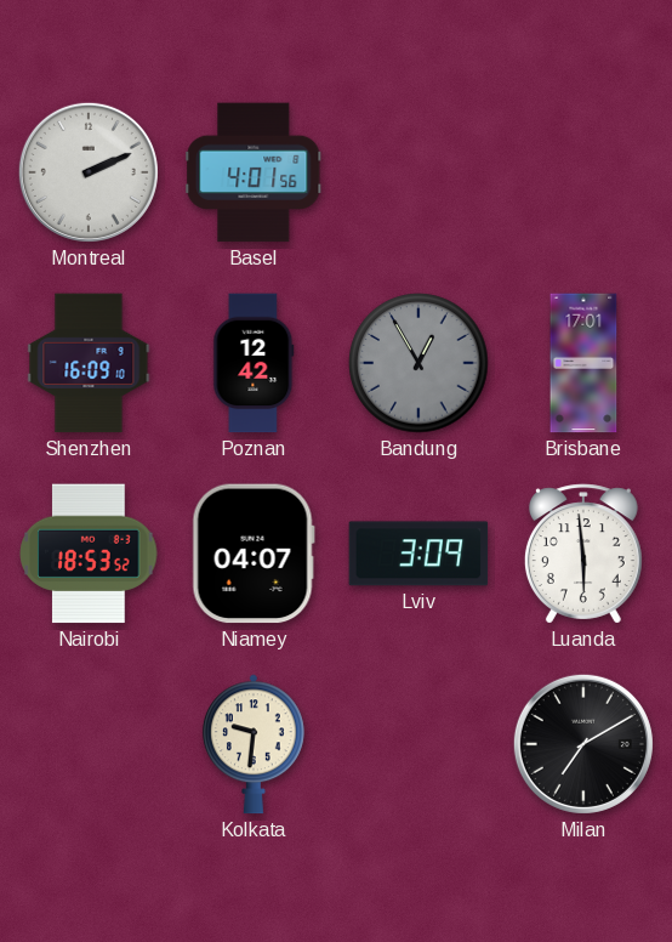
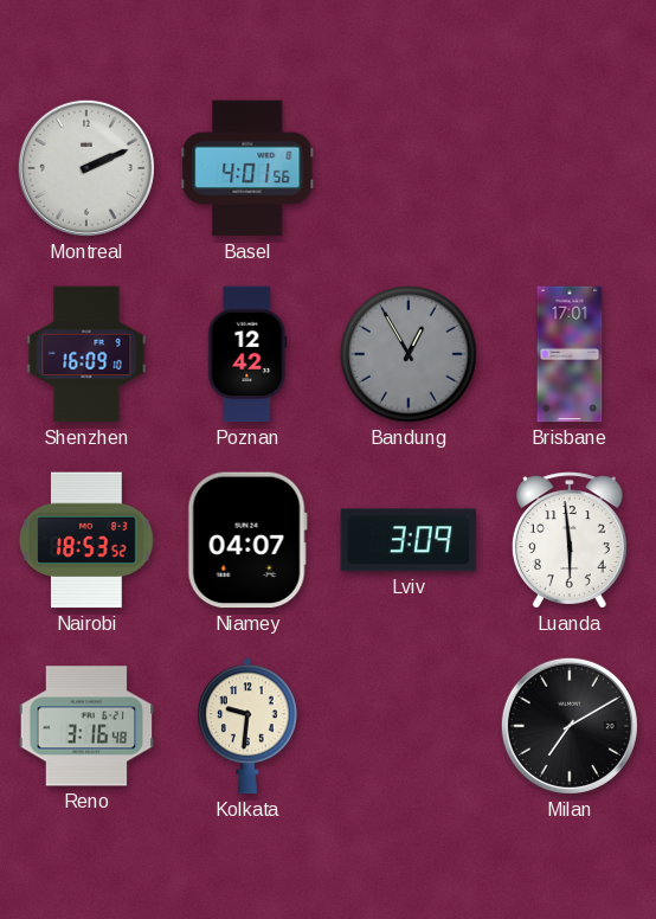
Reno: none -> 3:16 (86, 726)
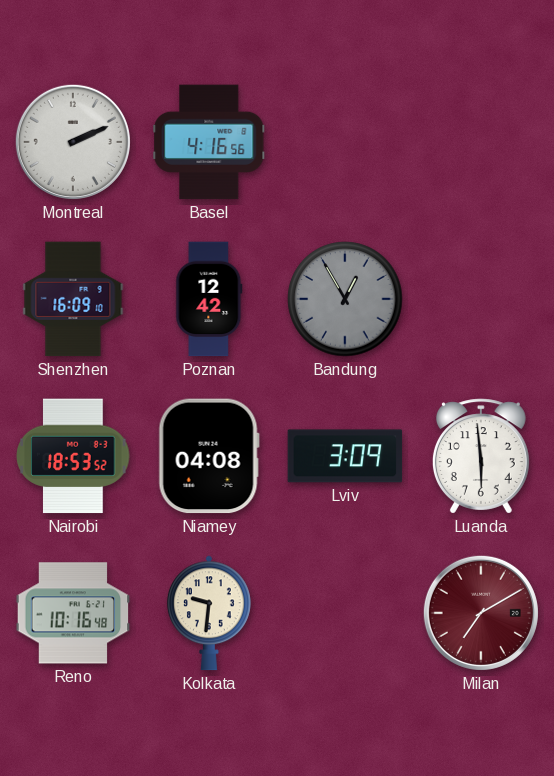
Basel: 4:01 -> 4:16 (209, 142)
Brisbane: 17:01 -> none (570, 354)
Niamey: 04:07 -> 04:08 (209, 456)
Reno: 3:16 -> 10:16 (73, 613)
Milan dial: black -> burgundy (481, 613)
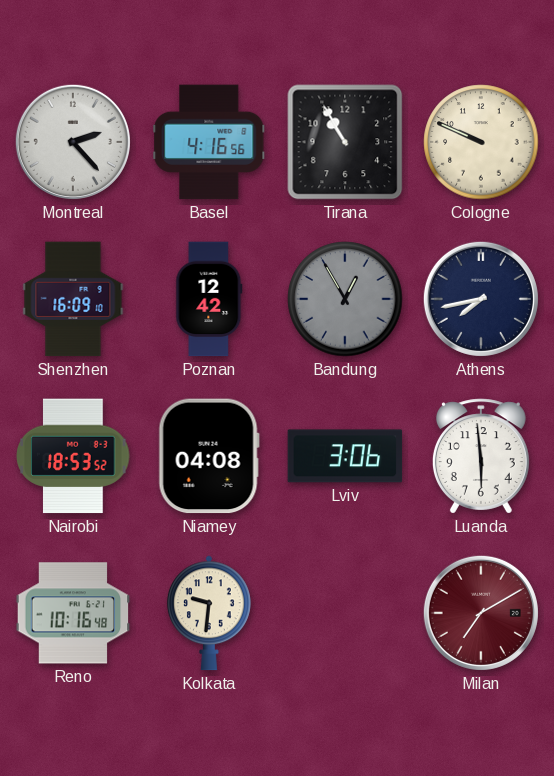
Montreal: 2:11 -> 2:23 (73, 142)
Tirana: none -> 10:55 (345, 142)
Cologne: none -> 9:49 (481, 142)
Athens: none -> 7:43 (481, 299)
Lviv: 3:09 -> 3:06 (345, 456)
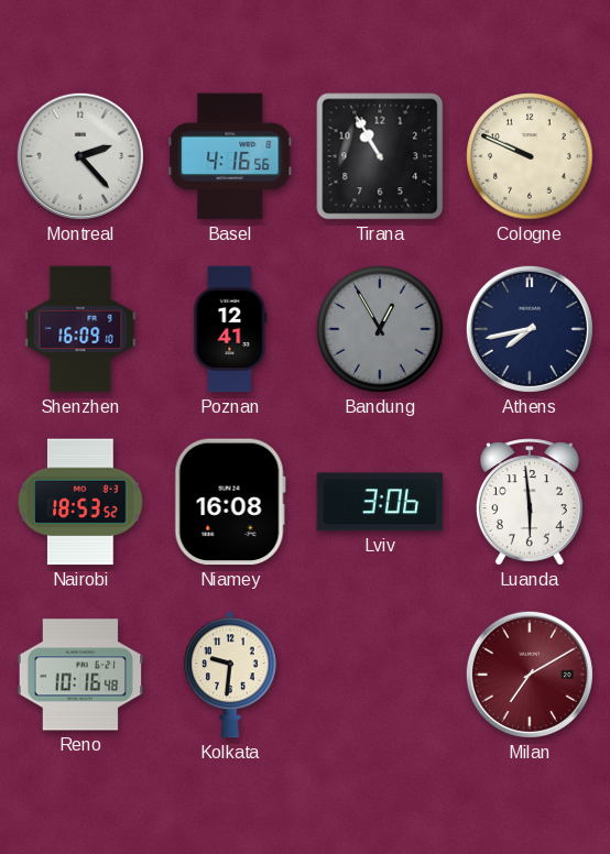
Poznan: 12:42 -> 12:41 (230, 329)
Niamey: 04:08 -> 16:08 (230, 502)
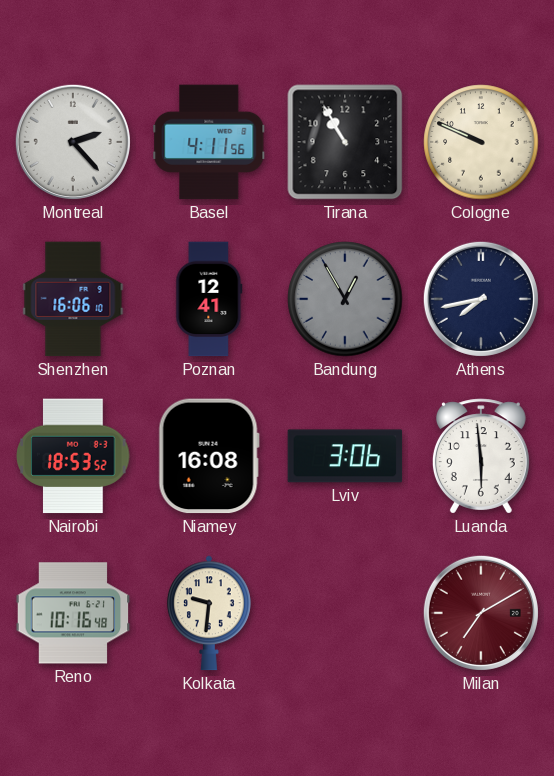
Basel: 4:16 -> 4:11 (209, 142)
Shenzhen: 16:09 -> 16:06 (73, 299)
